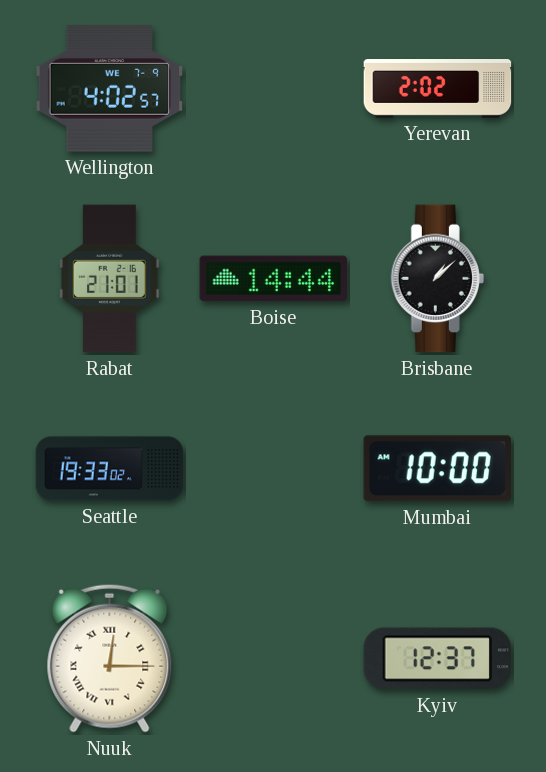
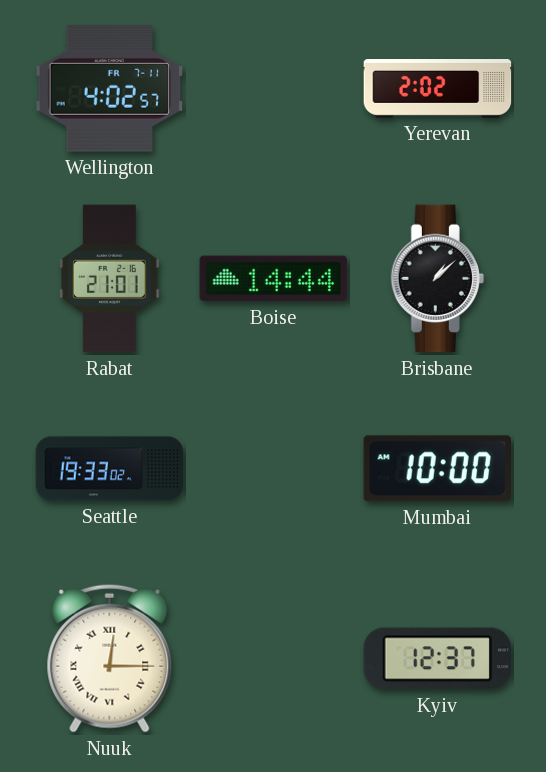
Wellington date: WE 7-9 -> FR 7-11 (110, 89)
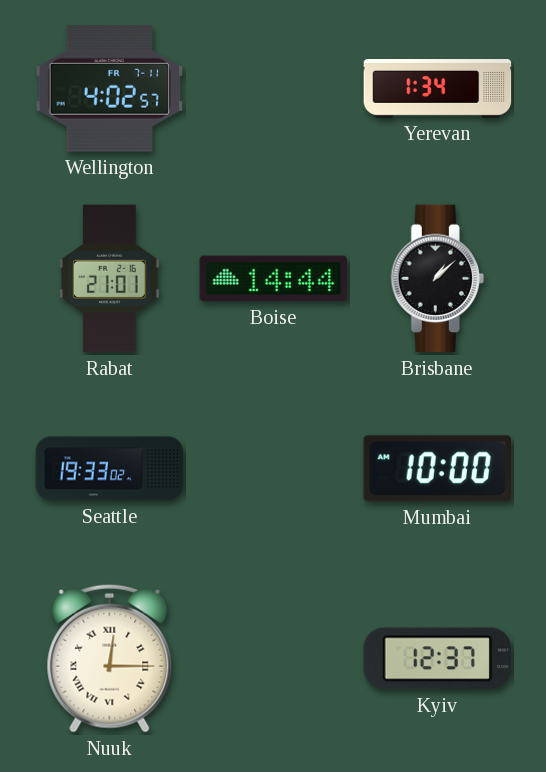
Yerevan: 2:02 -> 1:34 (438, 89)
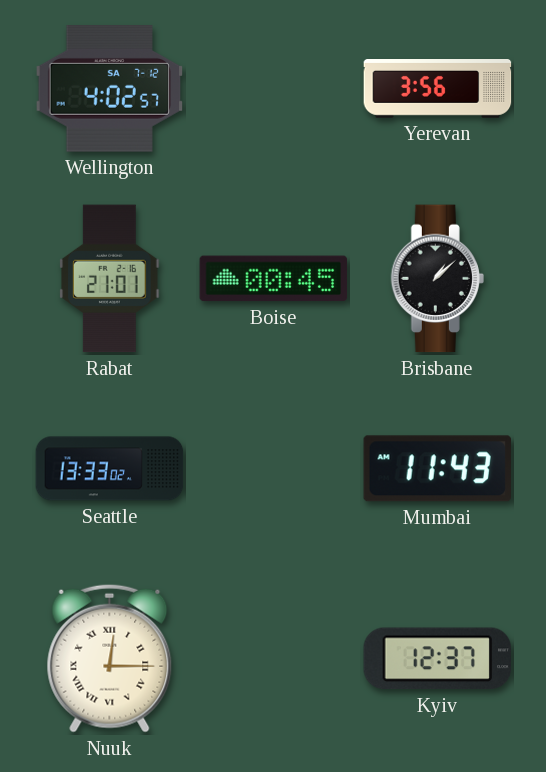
Wellington date: FR 7-11 -> SA 7-12 (110, 89)
Yerevan: 1:34 -> 3:56 (438, 89)
Boise: 14:44 -> 00:45 (274, 279)
Seattle: 19:33 -> 13:33 (110, 469)
Mumbai: 10:00 -> 11:43 (437, 469)
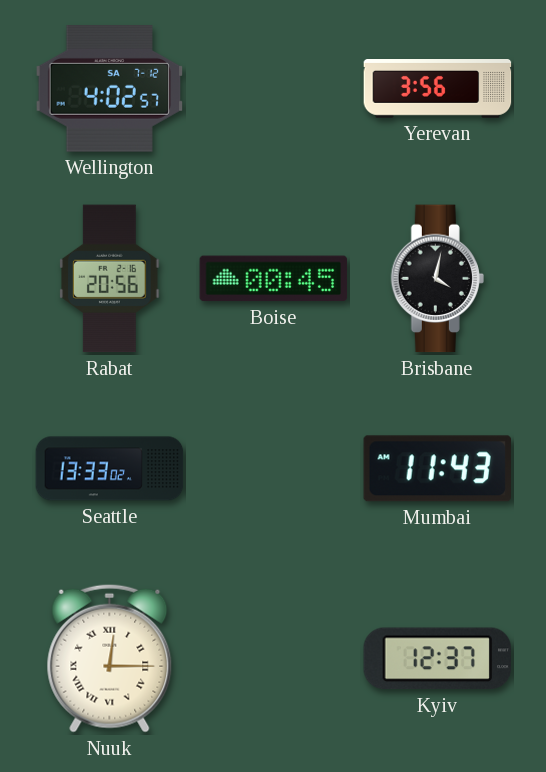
Rabat: 21:01 -> 20:56 (110, 279)
Brisbane: 1:08 -> 4:02 (437, 279)
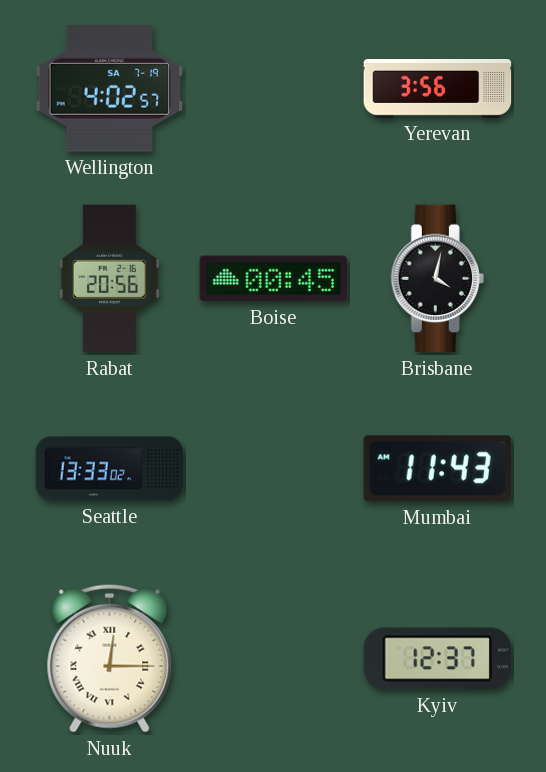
Wellington date: SA 7-12 -> SA 7-19 (110, 89)
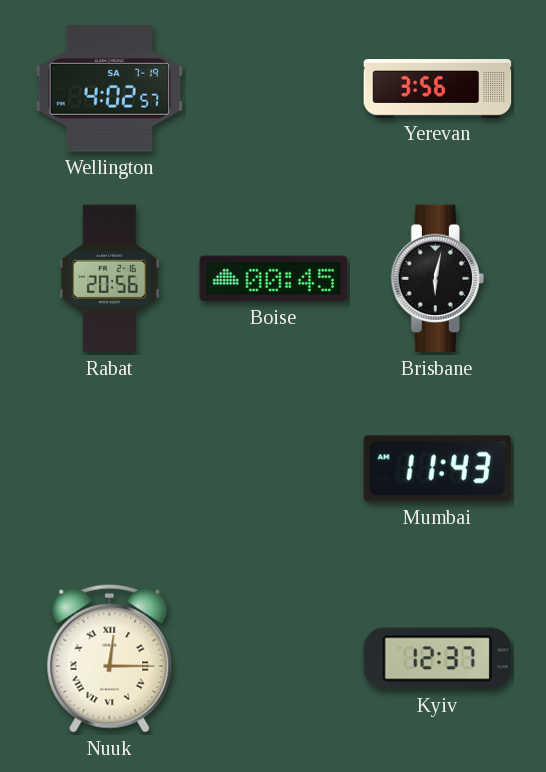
Brisbane: 4:02 -> 6:02 (437, 279)
Seattle: 13:33 -> none (110, 469)
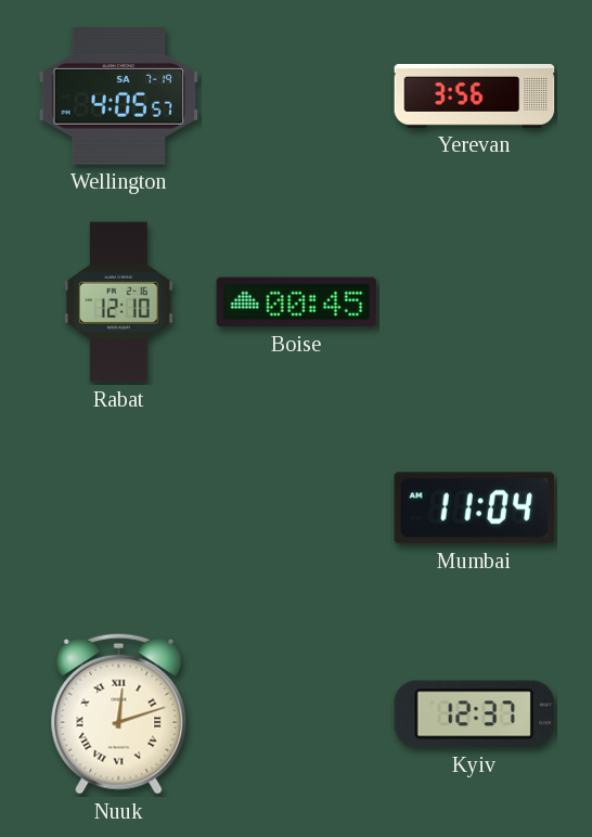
Wellington: 4:02 -> 4:05 (119, 96)
Rabat: 20:56 -> 12:10 (119, 302)
Brisbane: 6:02 -> none (437, 279)
Mumbai: 11:43 -> 11:04 (474, 508)
Nuuk: 12:15 -> 12:12 (119, 713)
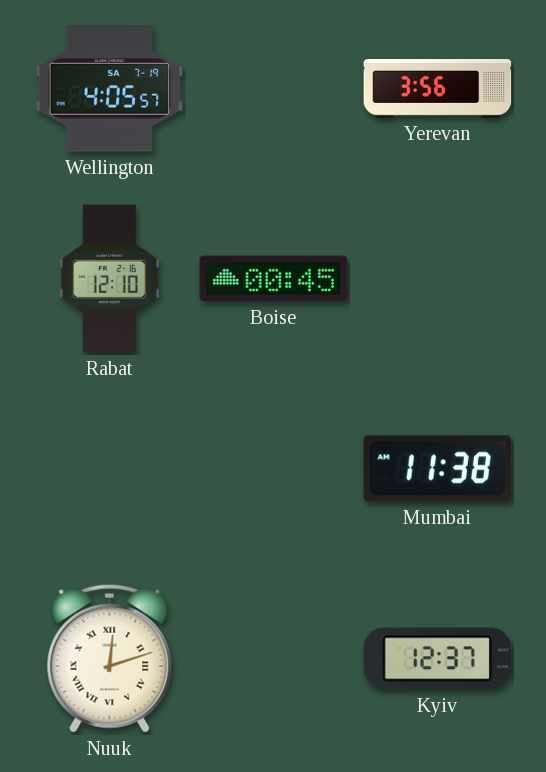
Mumbai: 11:04 -> 11:38 (437, 469)
